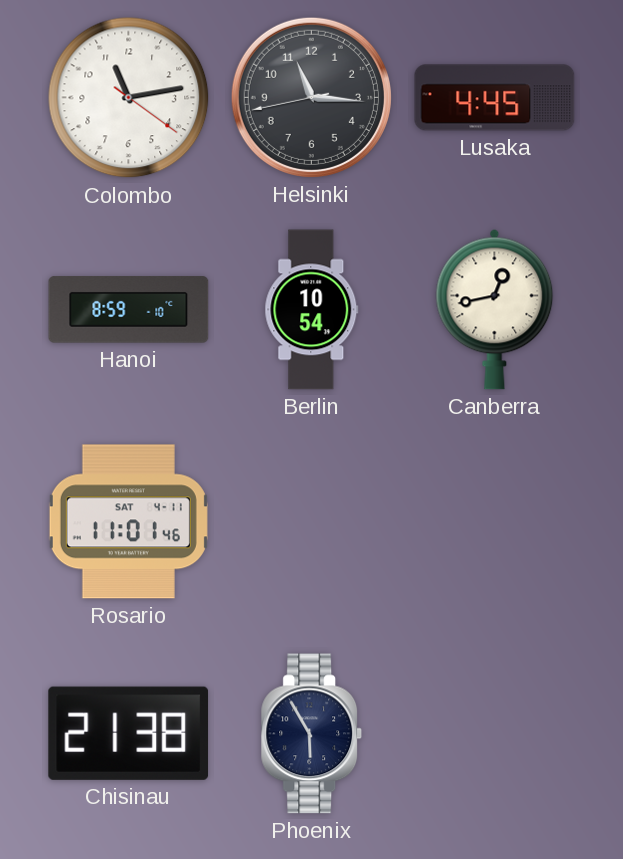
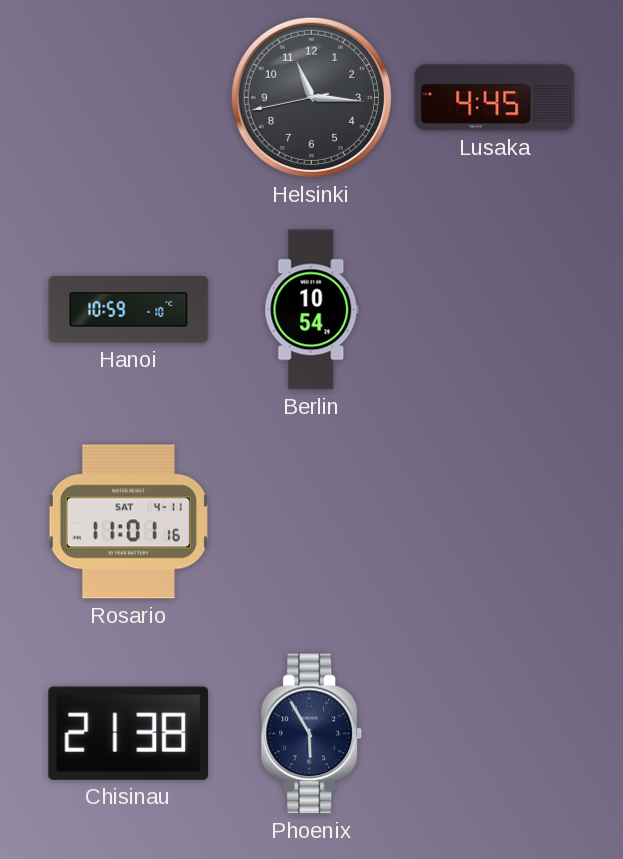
Colombo: 11:13 -> none (129, 98)
Hanoi: 8:59 -> 10:59 (129, 310)
Canberra: 12:43 -> none (495, 309)
Rosario: 11:01:46 -> 11:01:16 (128, 522)
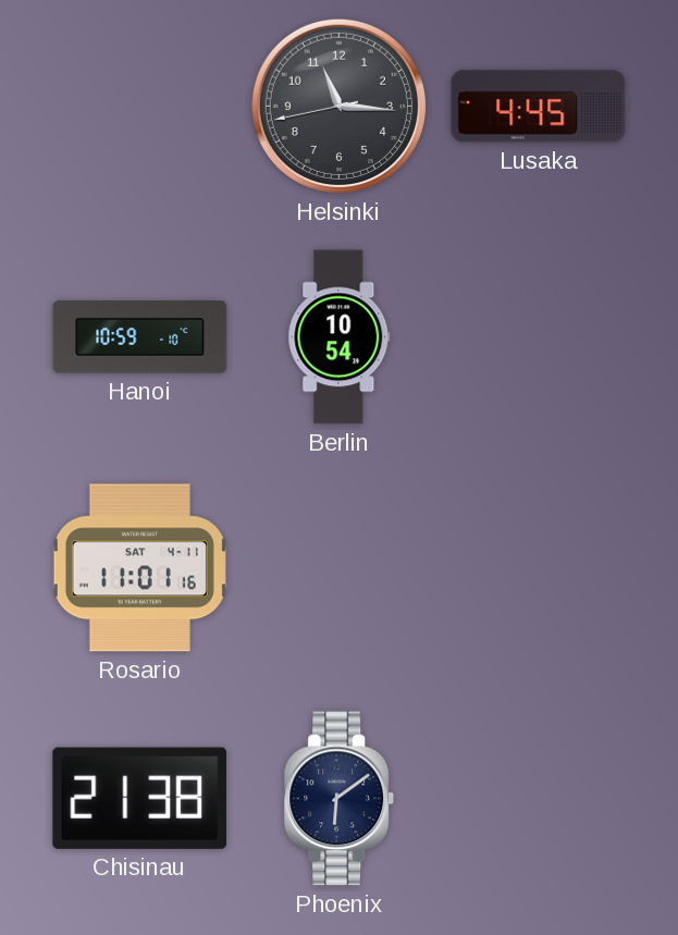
Phoenix: 5:55 -> 6:09 (340, 799)
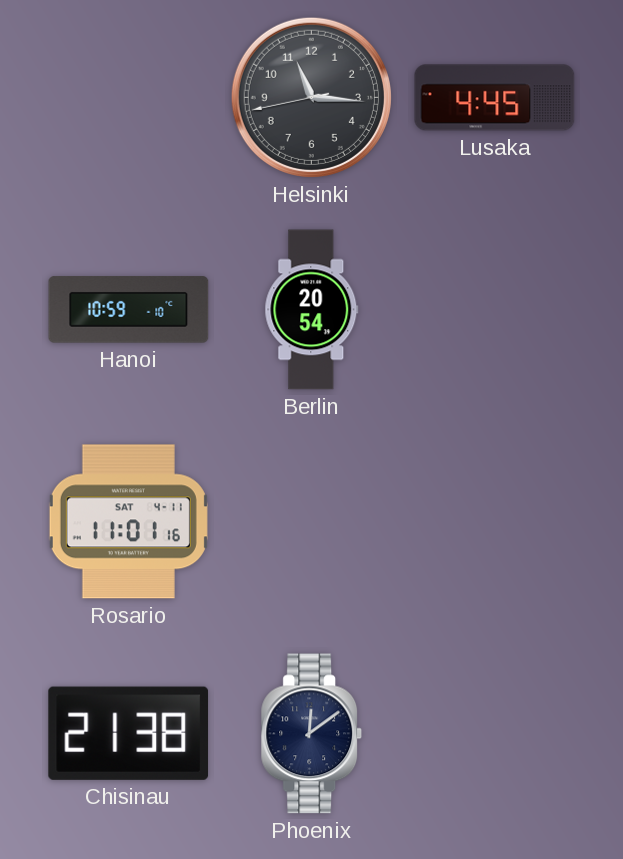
Berlin: 10:54 -> 20:54 (312, 310)
Phoenix: 6:09 -> 12:09 (312, 734)
